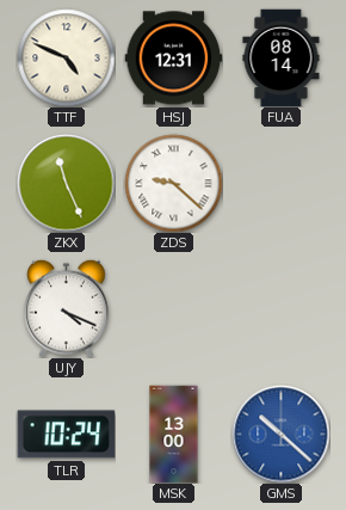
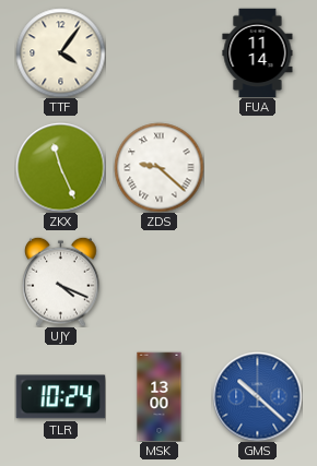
TTF: 4:49 -> 4:06 (60, 52)
HSJ: 12:31 -> none (173, 59)
FUA: 08:14 -> 11:14 (258, 52)
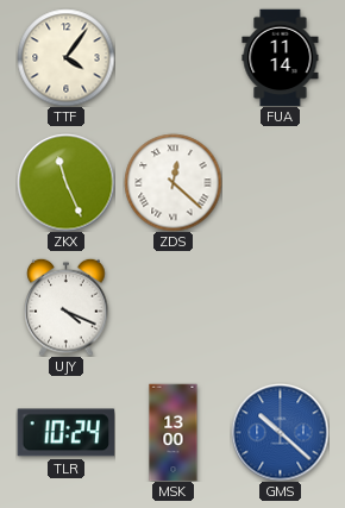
ZDS: 9:22 -> 12:22 (172, 182)
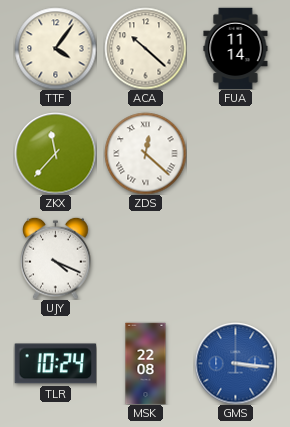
ACA: none -> 10:22 (145, 48)
ZKX: 11:26 -> 11:37 (55, 153)
MSK: 13:00 -> 22:08 (146, 363)
GMS: 10:22 -> 3:16 (235, 363)
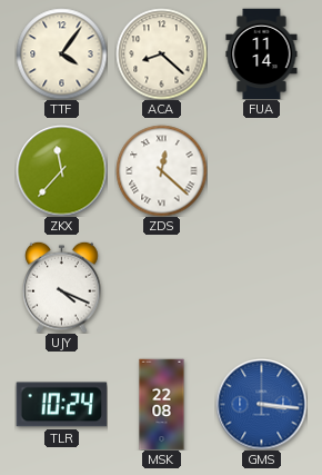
ACA: 10:22 -> 8:22 (161, 53)
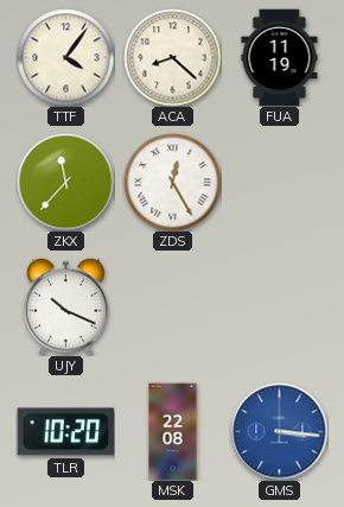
FUA: 11:14 -> 11:19 (280, 57)
ZDS: 12:22 -> 12:25 (172, 182)
UJY: 4:19 -> 10:19 (66, 306)
TLR: 10:24 -> 10:20 (65, 432)
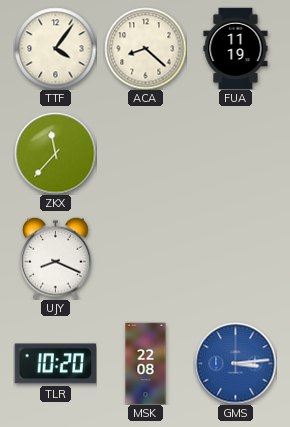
ZDS: 12:25 -> none (172, 182)
UJY: 10:19 -> 8:19 (56, 258)
GMS: 3:16 -> 3:14 (235, 363)
